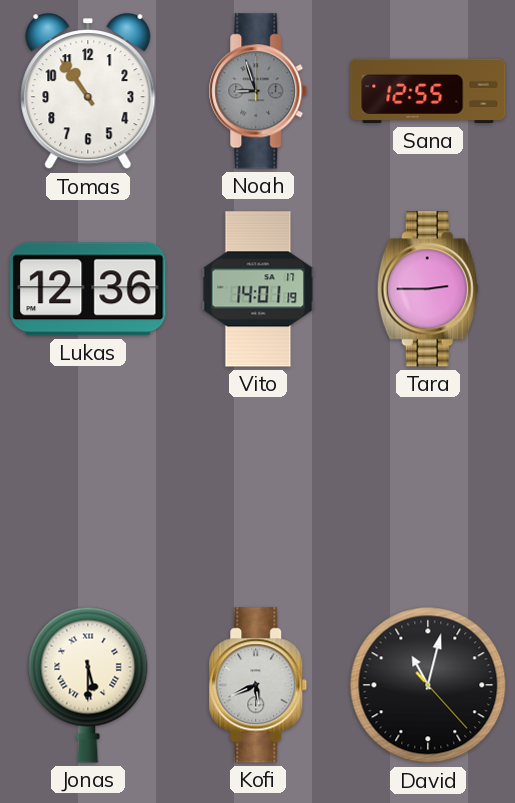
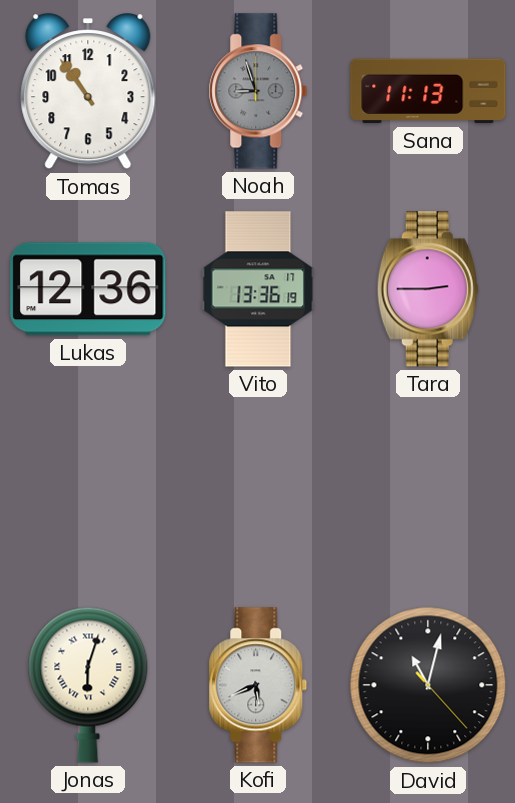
Sana: 12:55 -> 11:13 (428, 91)
Vito: 14:01 -> 13:36 (258, 289)
Jonas: 5:30 -> 6:03 (88, 685)
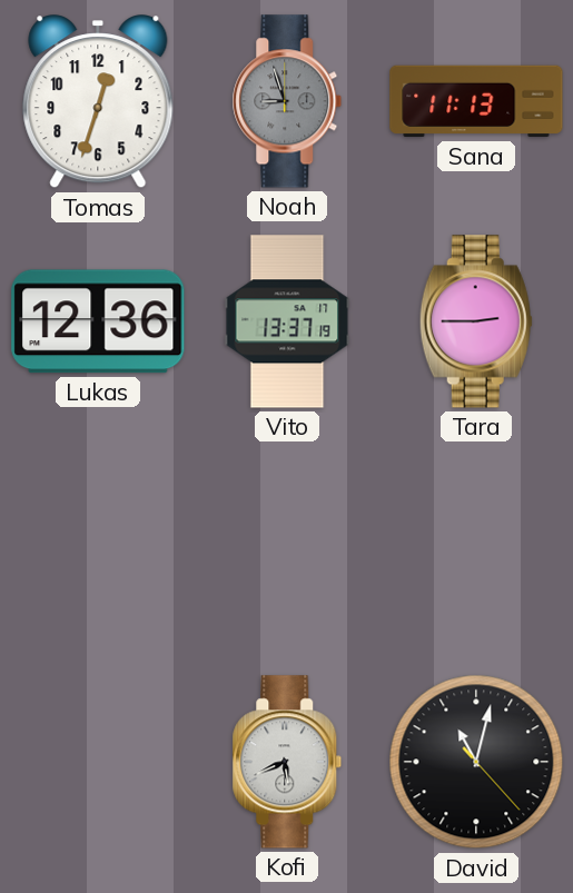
Tomas: 10:54 -> 12:33 (98, 102)
Vito: 13:36 -> 13:37 (287, 321)
Jonas: 6:03 -> none (88, 685)
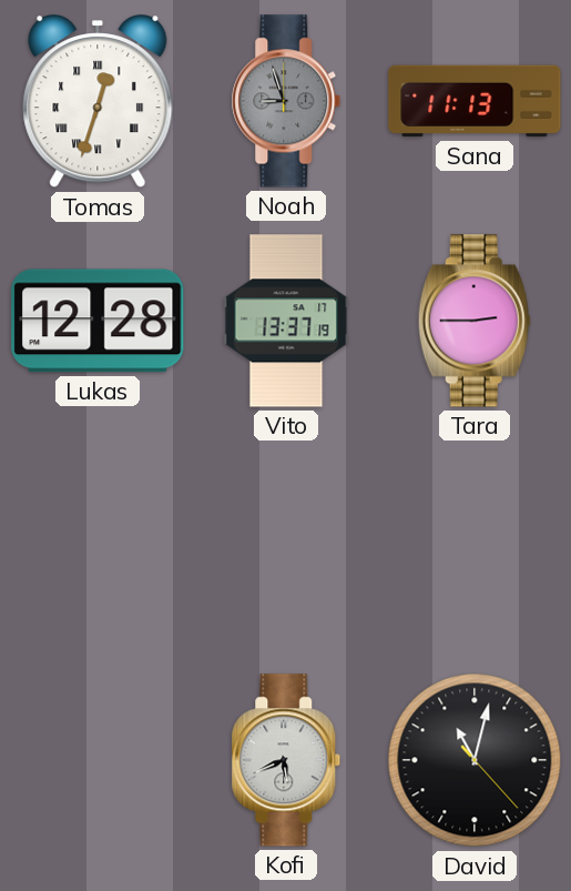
Tomas numerals: Arabic -> Roman (98, 102)
Lukas: 12:36 -> 12:28 (98, 321)
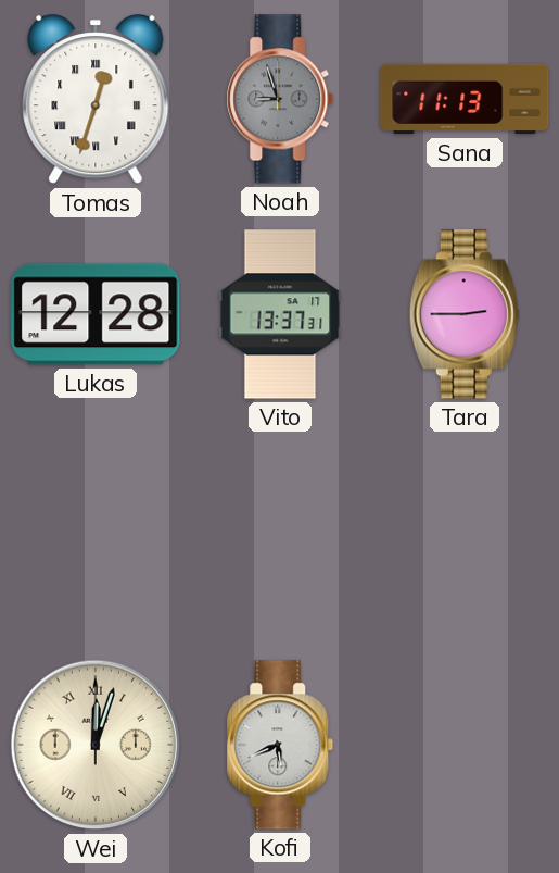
Vito: 13:37:19 -> 13:37:31 (280, 314)
Wei: none -> 12:03 (96, 745)
David: 11:02 -> none (475, 760)
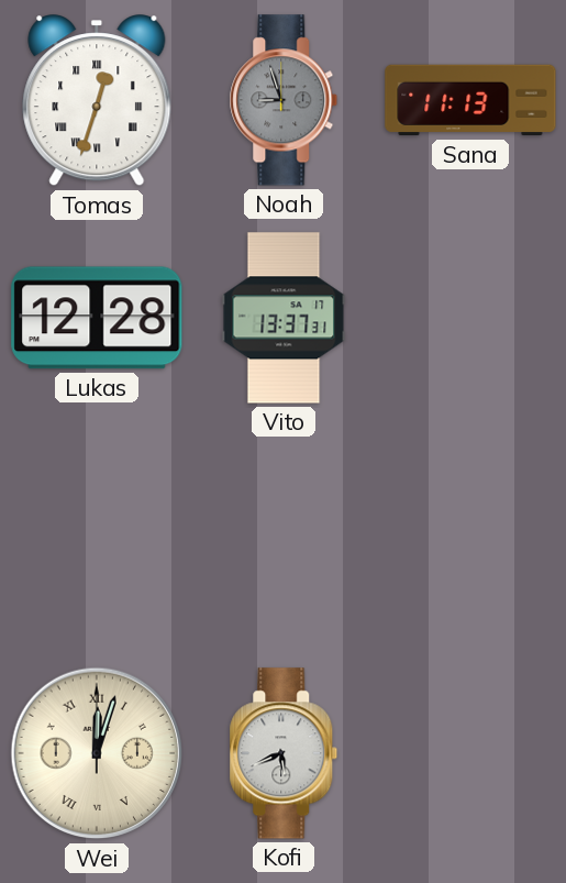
Tara: 2:45 -> none (465, 314)
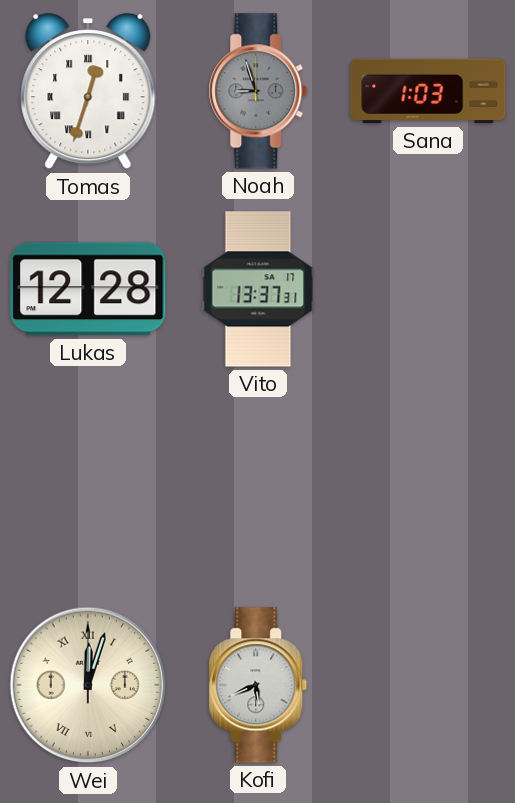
Sana: 11:13 -> 1:03 (428, 91)
